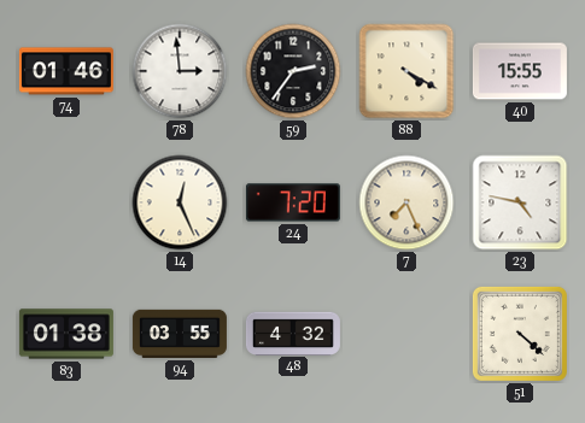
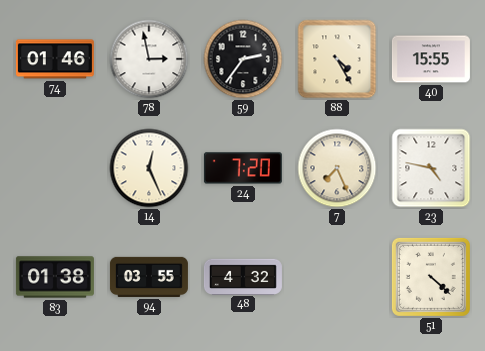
78: 2:59 -> 2:58 (149, 59)
88: 4:20 -> 4:25 (337, 59)
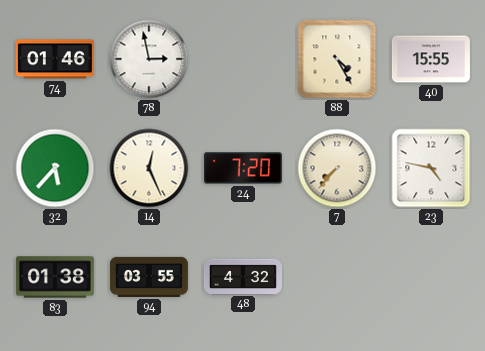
59: 2:36 -> none (243, 59)
32: none -> 5:37 (55, 168)
7: 7:26 -> 7:37 (337, 168)
51: 4:22 -> none (431, 277)
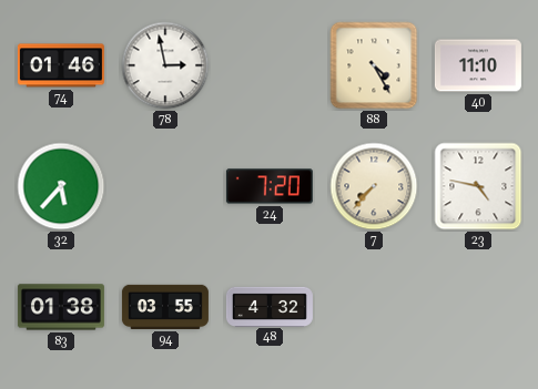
40: 15:55 -> 11:10 (478, 65)
14: 12:26 -> none (149, 168)
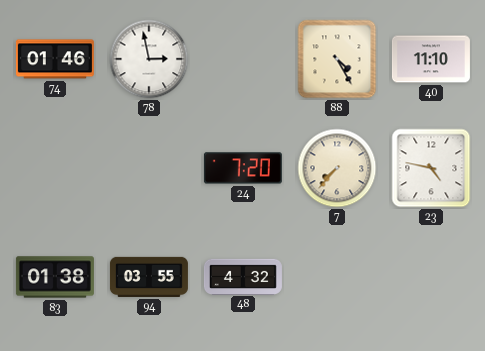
32: 5:37 -> none (61, 186)
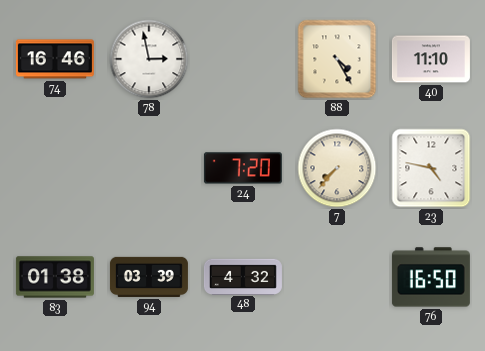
74: 01:46 -> 16:46 (55, 59)
94: 03:55 -> 03:39 (149, 277)
76: none -> 16:50 (431, 277)
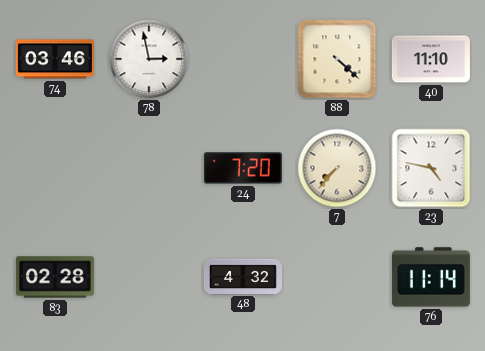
74: 16:46 -> 03:46 (55, 59)
88: 4:25 -> 4:22 (337, 59)
83: 01:38 -> 02:28 (55, 277)
94: 03:39 -> none (149, 277)
76: 16:50 -> 11:14 (431, 277)
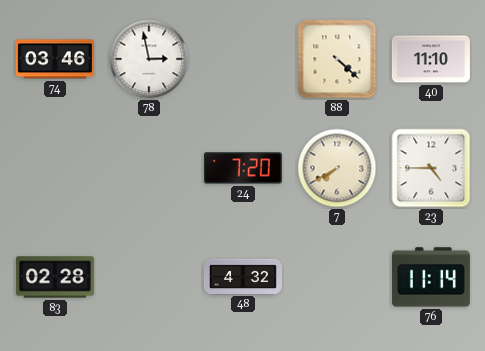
7: 7:37 -> 7:40 (337, 168)
23: 4:47 -> 4:45 (431, 168)
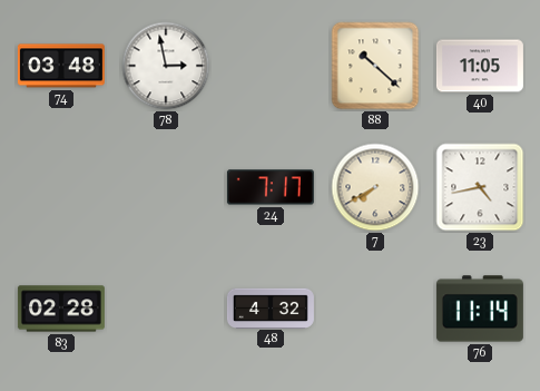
74: 03:46 -> 03:48 (61, 66)
88: 4:22 -> 10:22 (375, 66)
40: 11:10 -> 11:05 (480, 66)
24: 7:20 -> 7:17 (271, 187)
23: 4:45 -> 4:43 (480, 187)
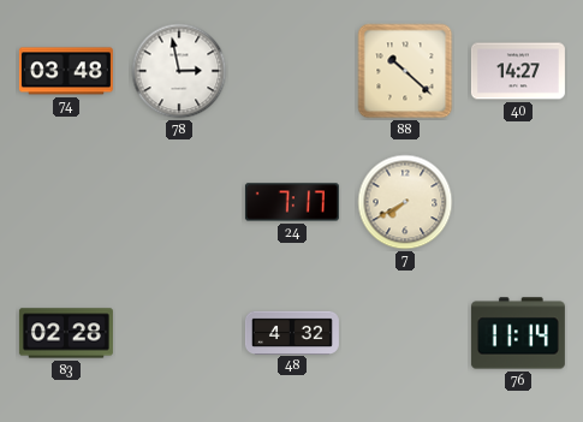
40: 11:05 -> 14:27 (518, 71)
23: 4:43 -> none (480, 187)
